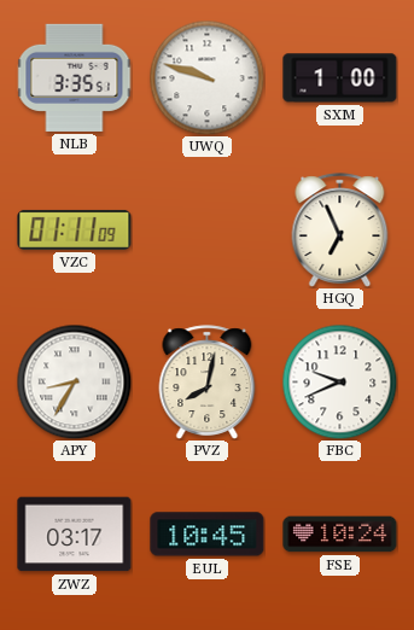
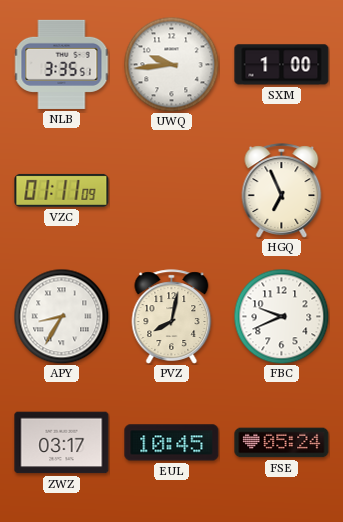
UWQ: 9:48 -> 9:44 (171, 64)
FSE: 10:24 -> 05:24 (282, 443)
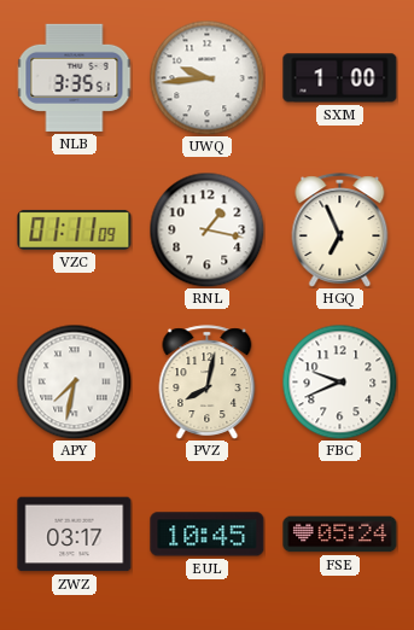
RNL: none -> 1:17 (206, 229)
APY: 8:35 -> 7:32 (74, 381)
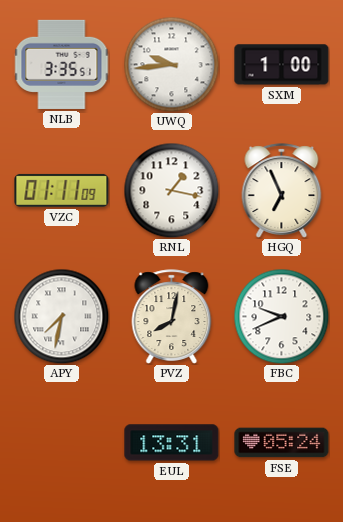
ZWZ: 03:17 -> none (75, 535)
EUL: 10:45 -> 13:31 (172, 443)
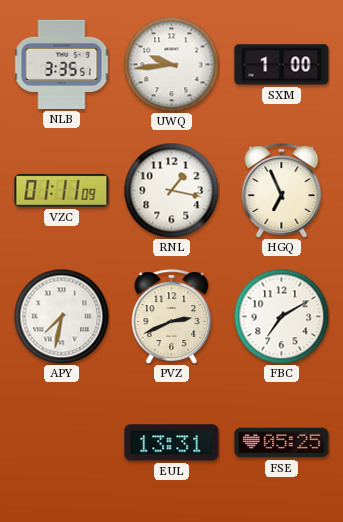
PVZ: 8:02 -> 2:41 (172, 317)
FBC: 9:41 -> 7:10 (281, 316)
FSE: 05:24 -> 05:25 (282, 443)
